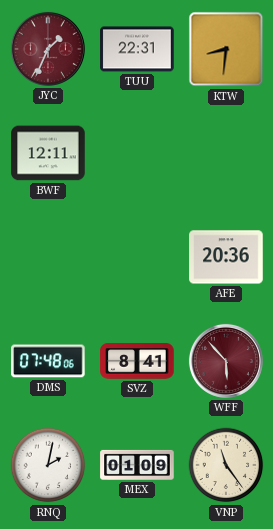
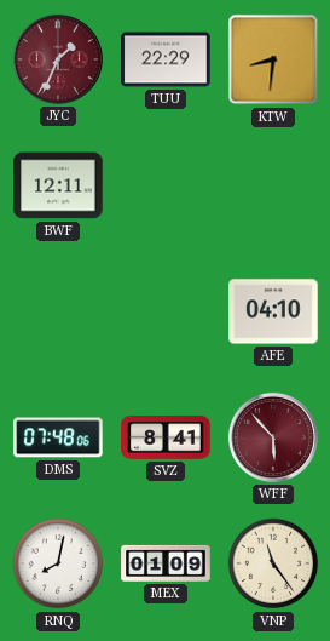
TUU: 22:31 -> 22:29 (166, 59)
AFE: 20:36 -> 04:10 (273, 311)
RNQ: 2:02 -> 8:02 (58, 563)
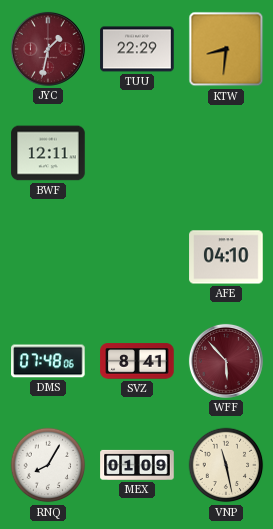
JYC: 1:34 -> 1:32 (48, 49)
RNQ: 8:02 -> 8:05 (48, 465)
VNP: 11:24 -> 11:28 (226, 465)
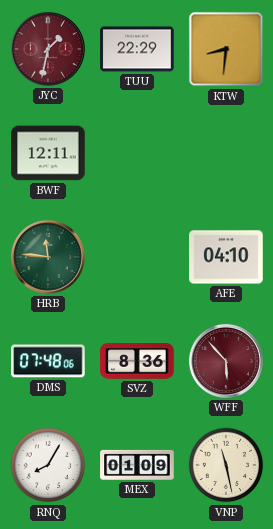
HRB: none -> 11:46 (48, 257)
SVZ: 8:41 -> 8:36 (137, 361)
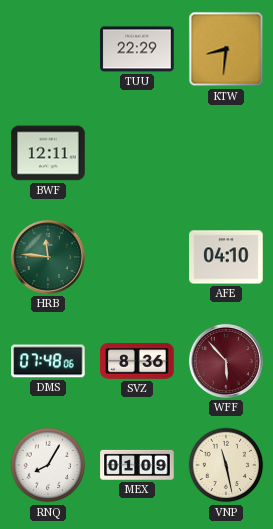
JYC: 1:32 -> none (48, 49)
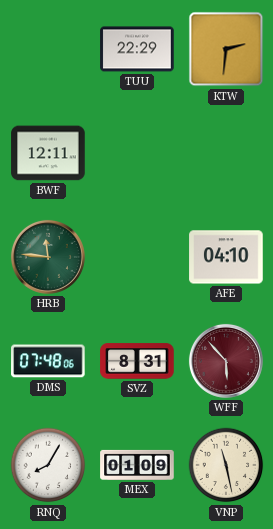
KTW: 8:31 -> 2:31 (226, 49)
SVZ: 8:36 -> 8:31 (137, 361)
